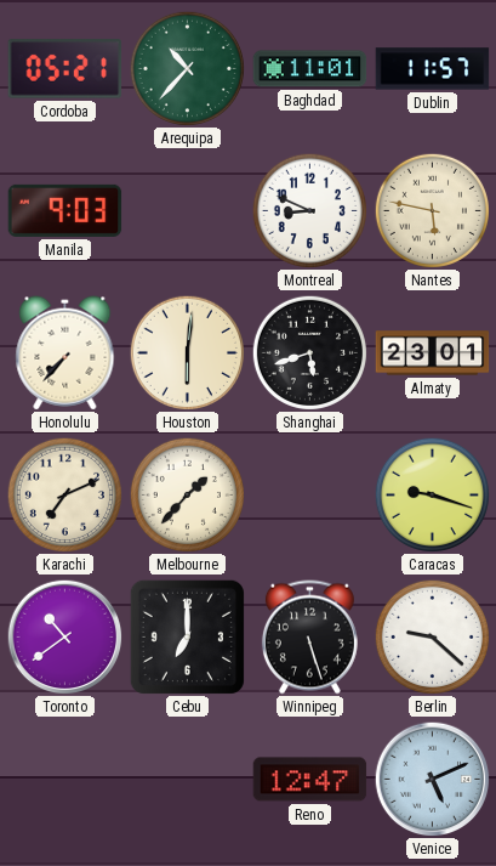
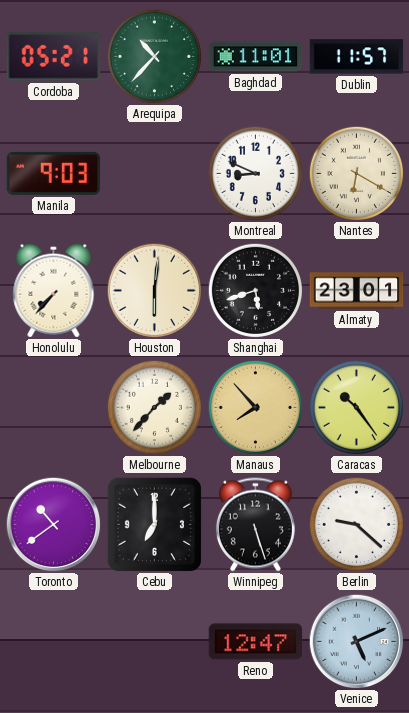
Nantes: 5:47 -> 6:20 (356, 173)
Karachi: 7:11 -> none (64, 494)
Manaus: none -> 7:53 (255, 407)
Caracas: 9:18 -> 10:24 (356, 407)
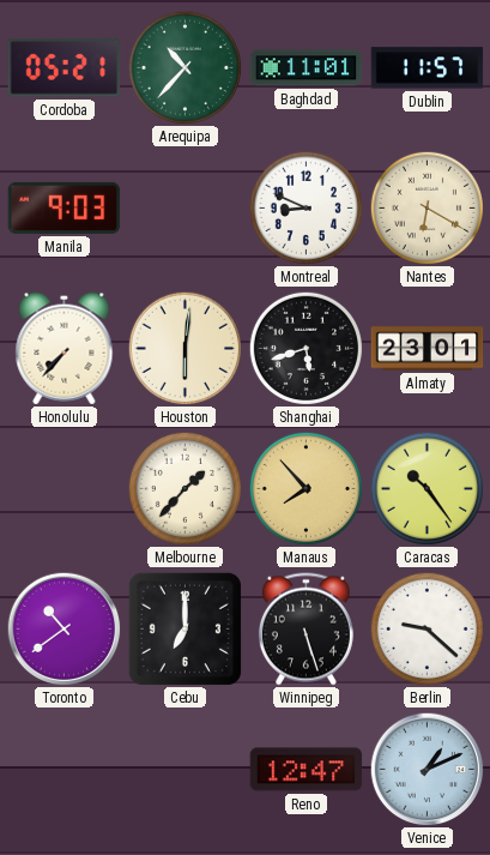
Venice: 5:11 -> 1:11 (427, 769)
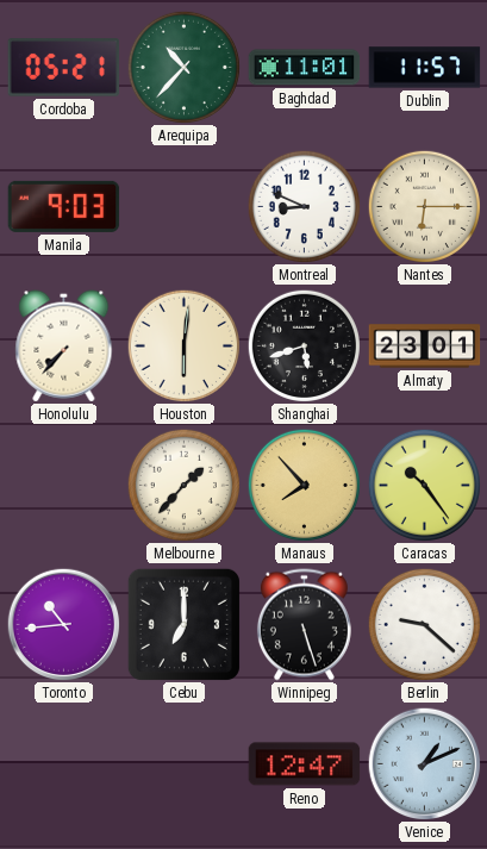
Nantes: 6:20 -> 6:15 (424, 206)
Toronto: 10:39 -> 10:44 (63, 624)
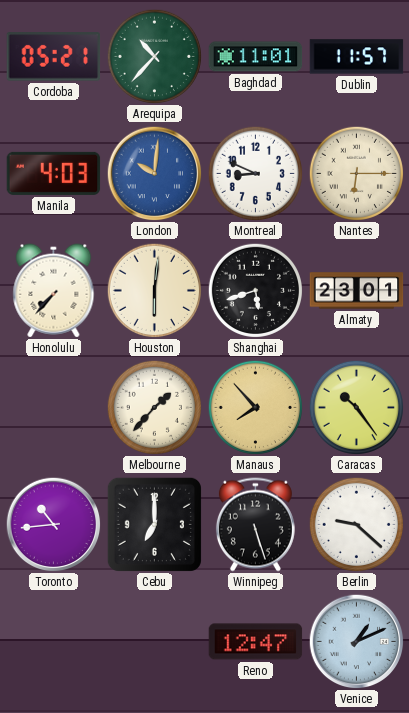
Manila: 9:03 -> 4:03 (54, 173)
London: none -> 10:01 (154, 173)
